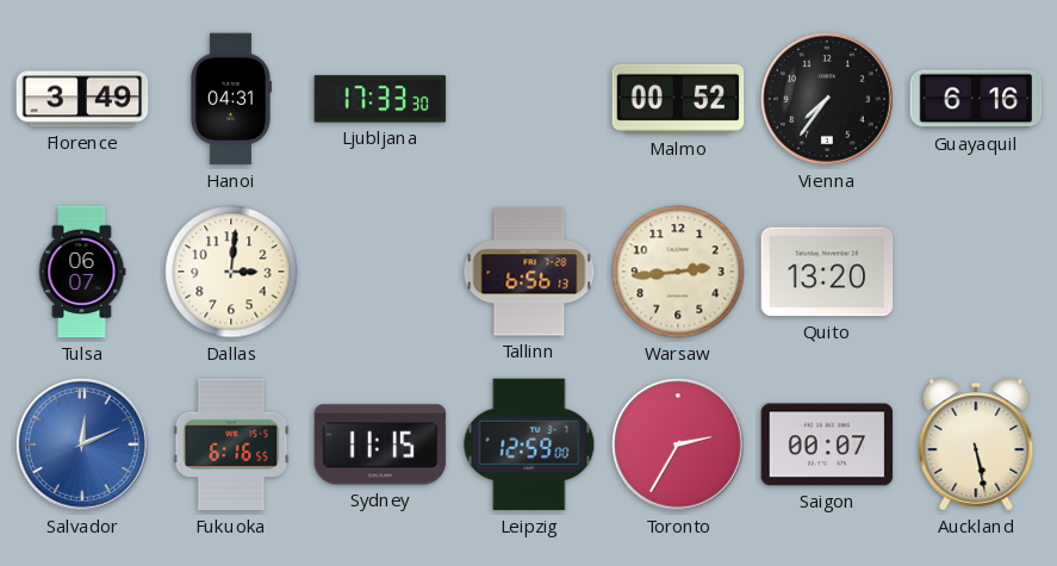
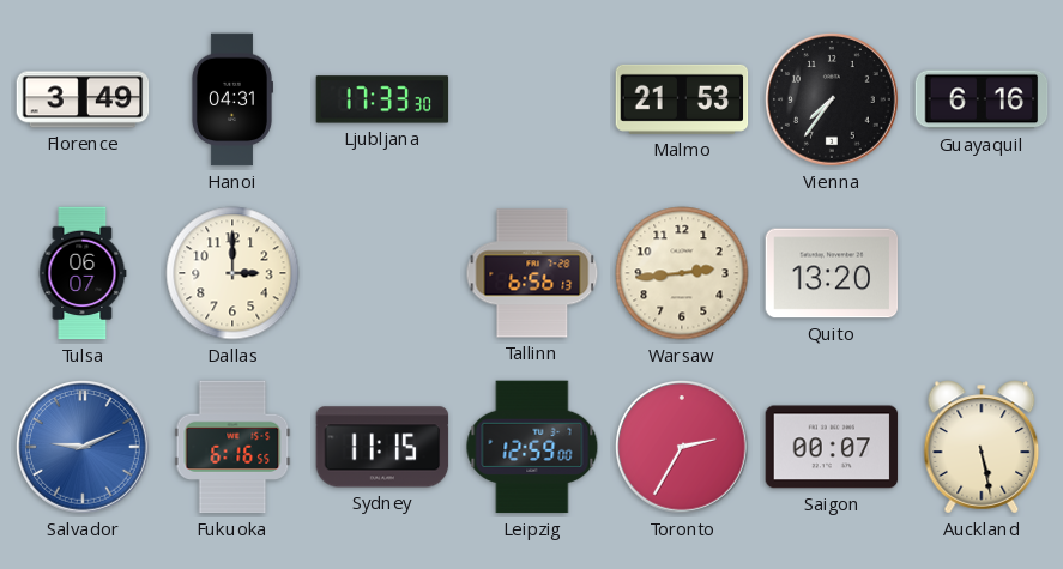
Malmo: 00:52 -> 21:53 (682, 99)
Dallas: 3:01 -> 3:00 (232, 273)
Salvador: 12:11 -> 9:11 (83, 448)
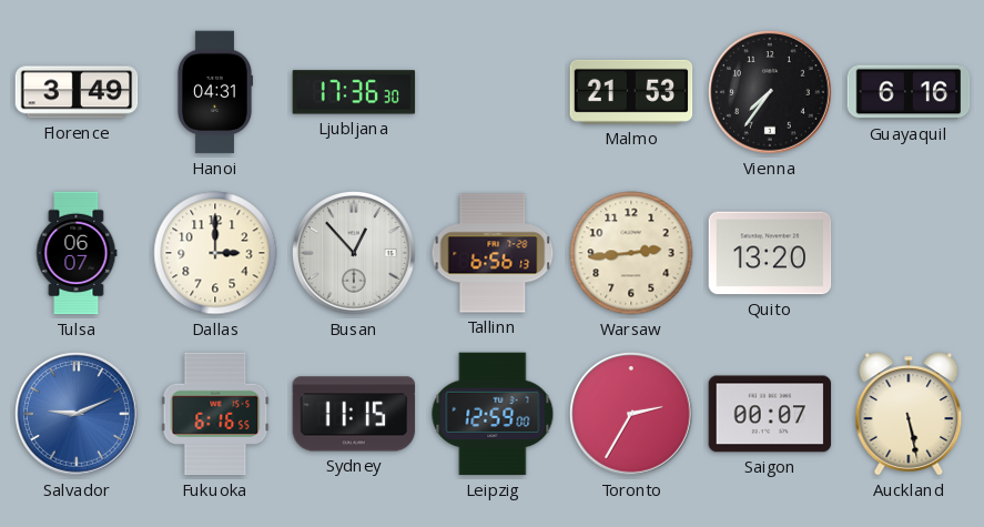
Ljubljana: 17:33 -> 17:36 (354, 92)
Busan: none -> 12:53 (354, 254)
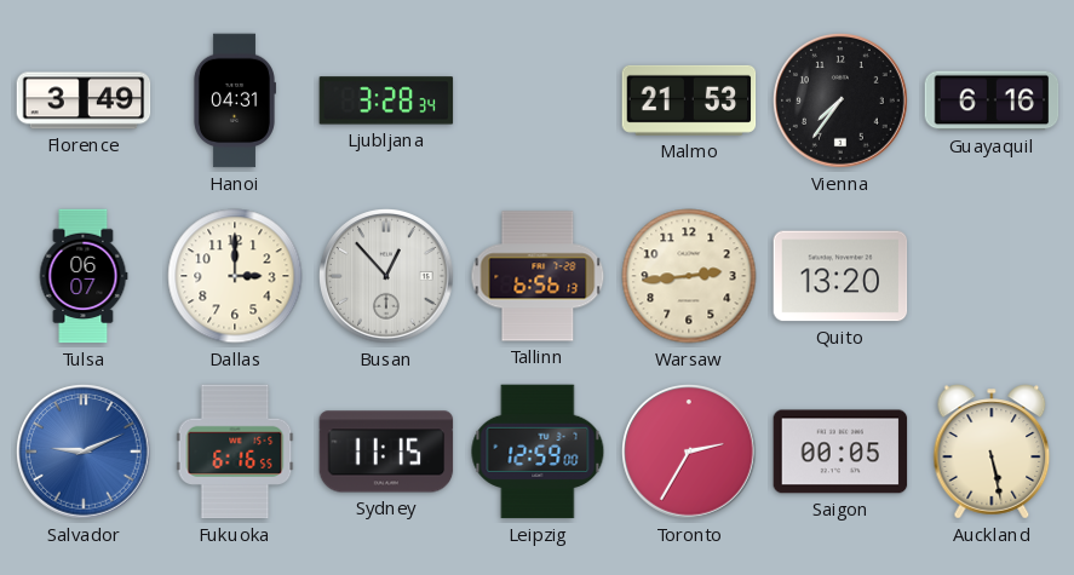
Ljubljana: 17:36 -> 3:28 (386, 100)
Saigon: 00:07 -> 00:05 (840, 452)
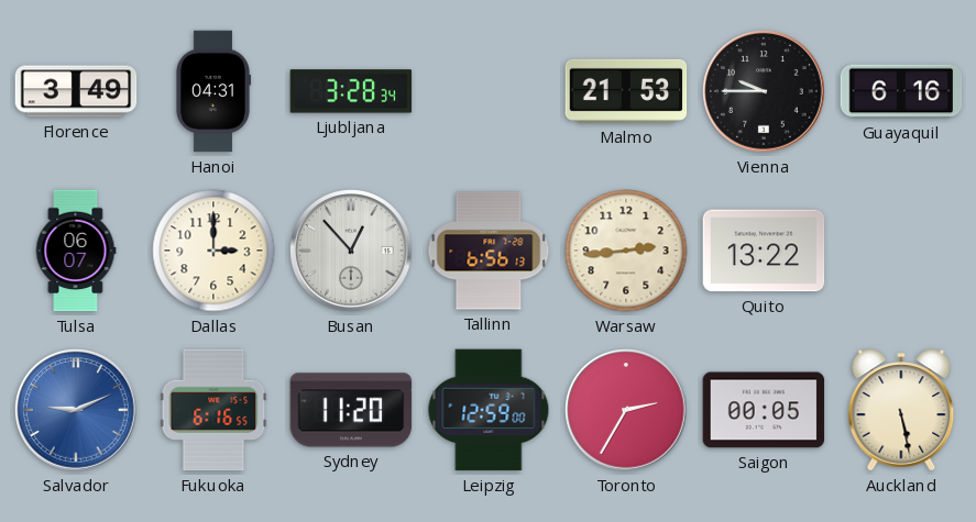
Vienna: 7:36 -> 9:45 (764, 92)
Quito: 13:20 -> 13:22 (764, 251)
Sydney: 11:15 -> 11:20 (351, 410)
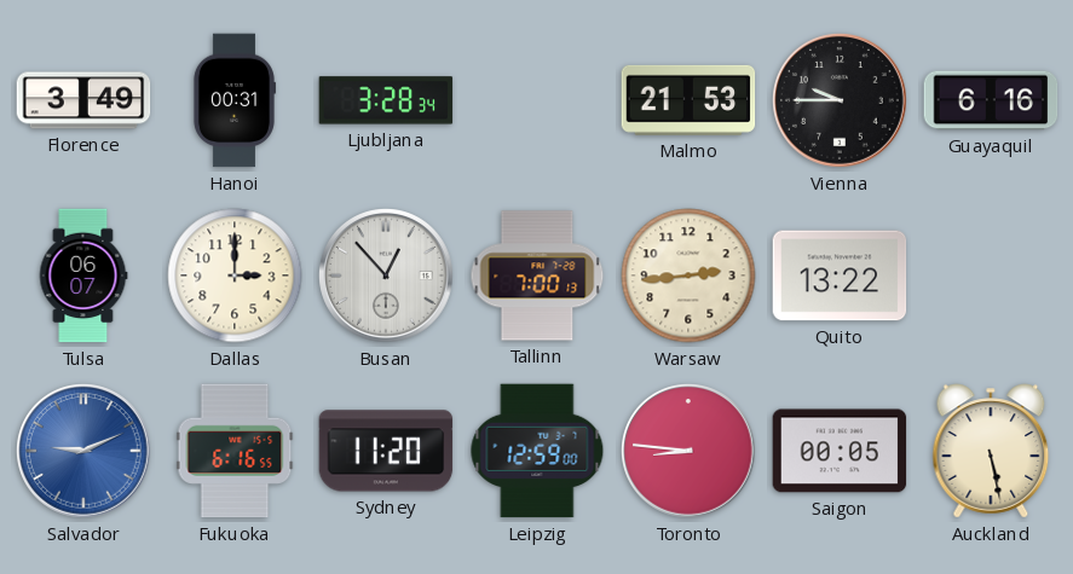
Hanoi: 04:31 -> 00:31 (233, 100)
Tallinn: 6:56 -> 7:00 (537, 276)
Toronto: 2:35 -> 8:46 (688, 452)
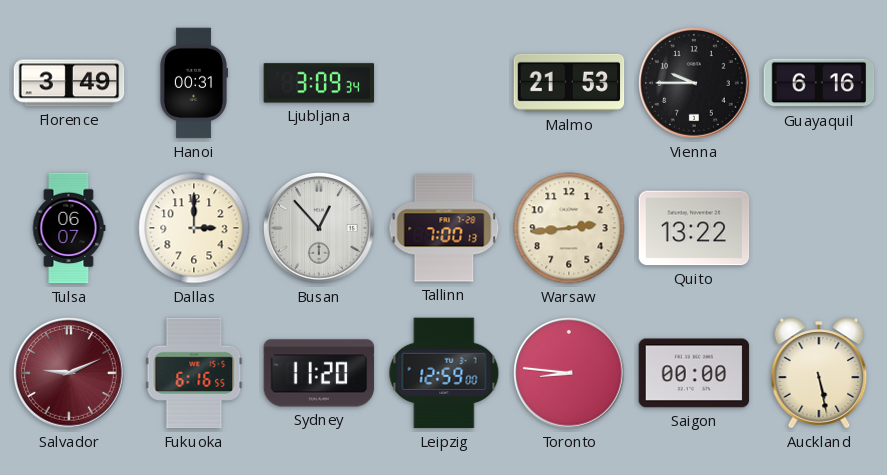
Ljubljana: 3:28 -> 3:09 (319, 83)
Salvador dial: blue -> burgundy (69, 374)
Saigon: 00:05 -> 00:00 (694, 373)
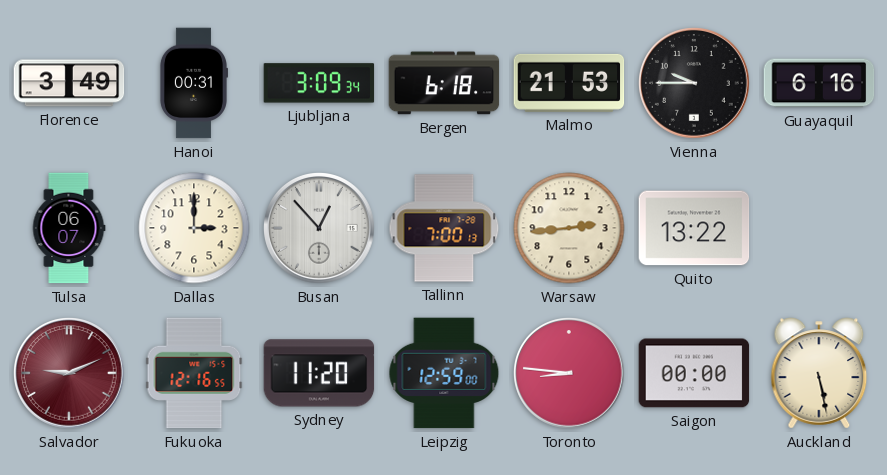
Bergen: none -> 6:18 (444, 83)
Fukuoka: 6:16 -> 12:16 (194, 373)
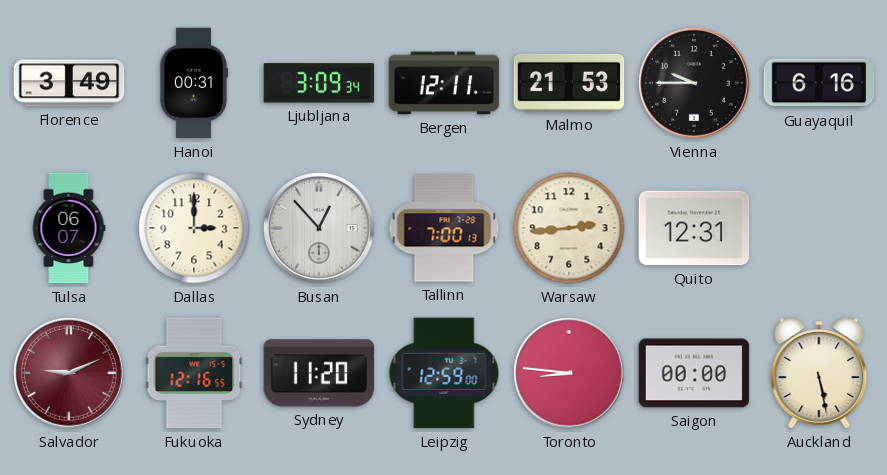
Bergen: 6:18 -> 12:11 (444, 83)
Quito: 13:22 -> 12:31 (694, 228)
